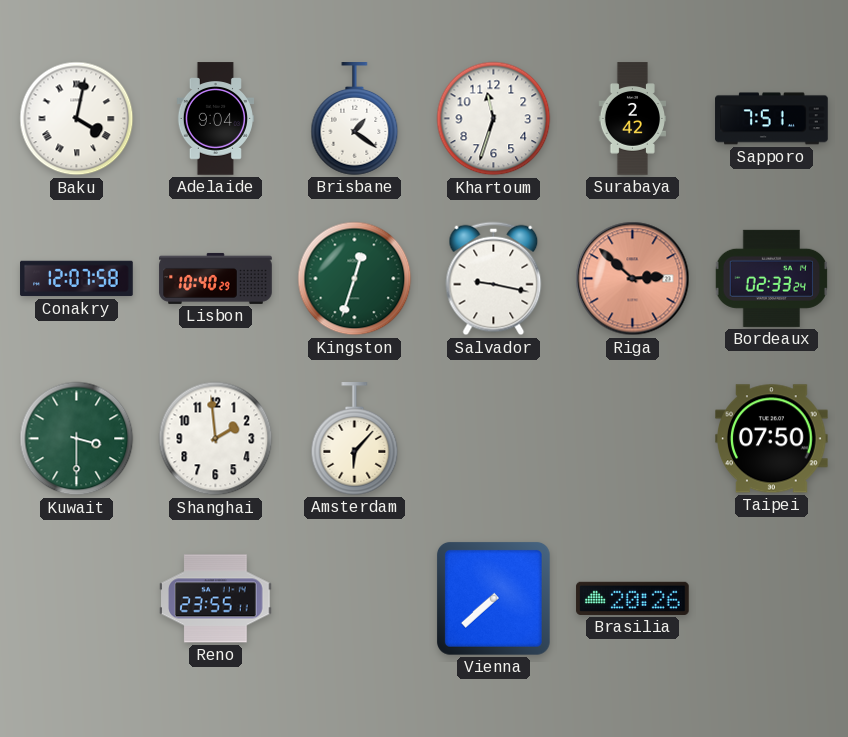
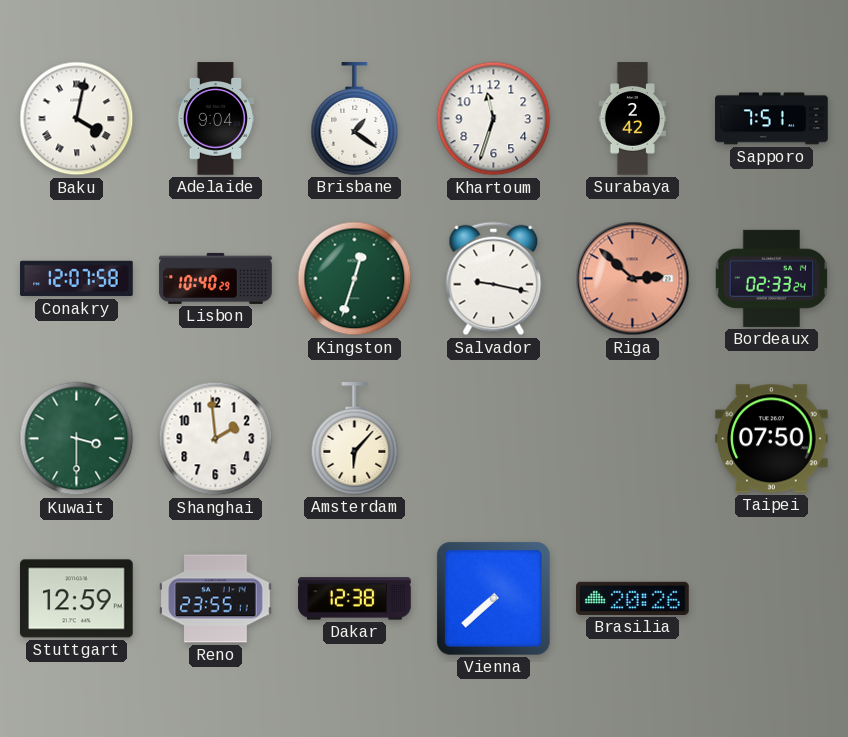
Stuttgart: none -> 12:59 (77, 599)
Dakar: none -> 12:38 (355, 599)
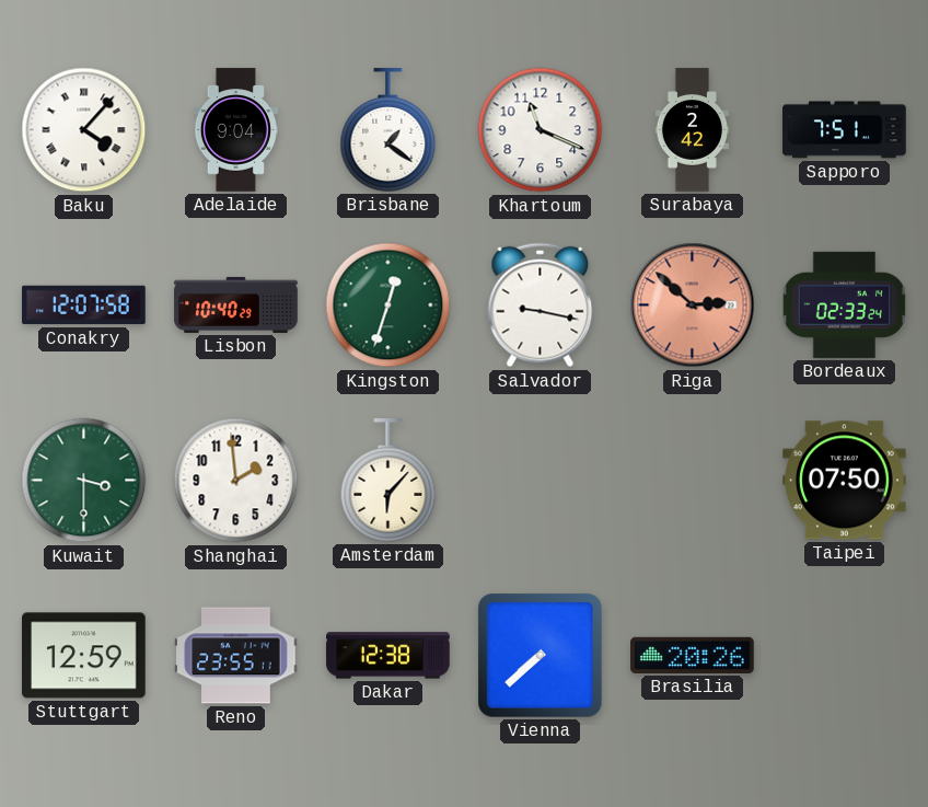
Baku: 4:02 -> 4:07 (84, 130)
Khartoum: 11:33 -> 11:19 (541, 130)
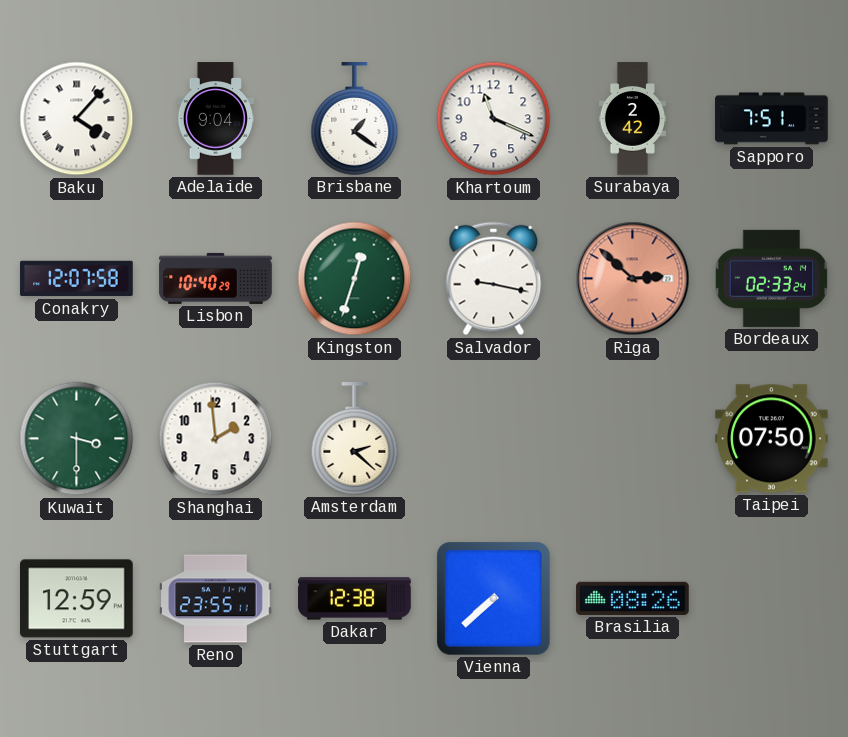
Amsterdam: 6:07 -> 2:22 (355, 439)
Brasilia: 20:26 -> 08:26 (633, 598)
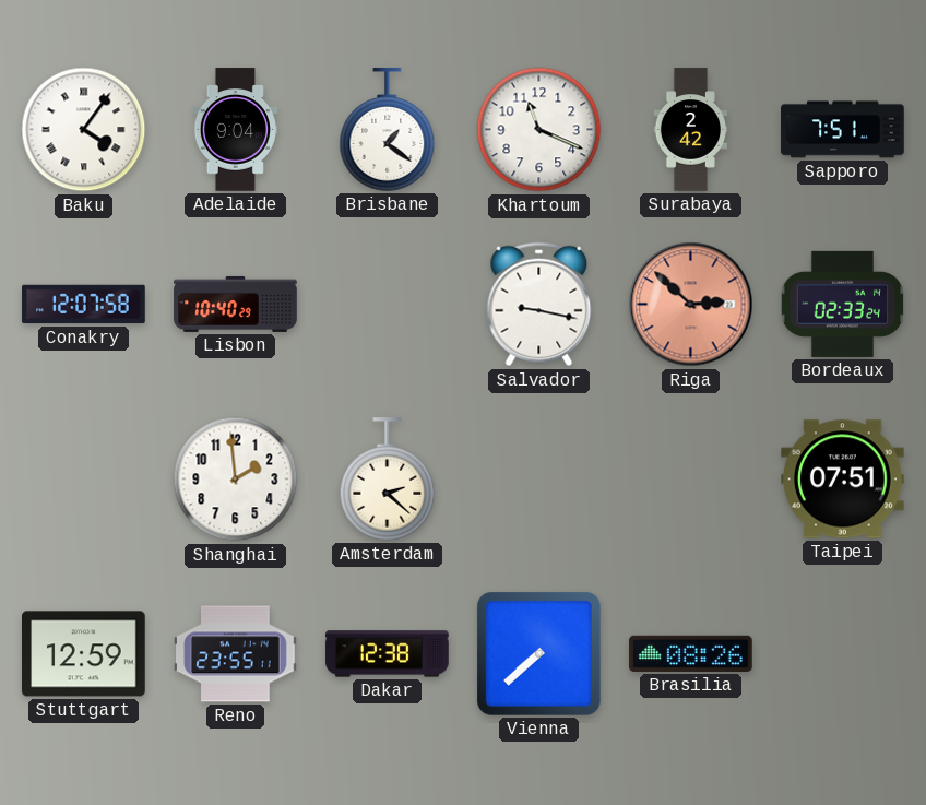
Baku: 4:07 -> 4:06 (84, 130)
Kingston: 12:33 -> none (355, 279)
Kuwait: 3:30 -> none (77, 439)
Taipei: 07:50 -> 07:51 (843, 480)
